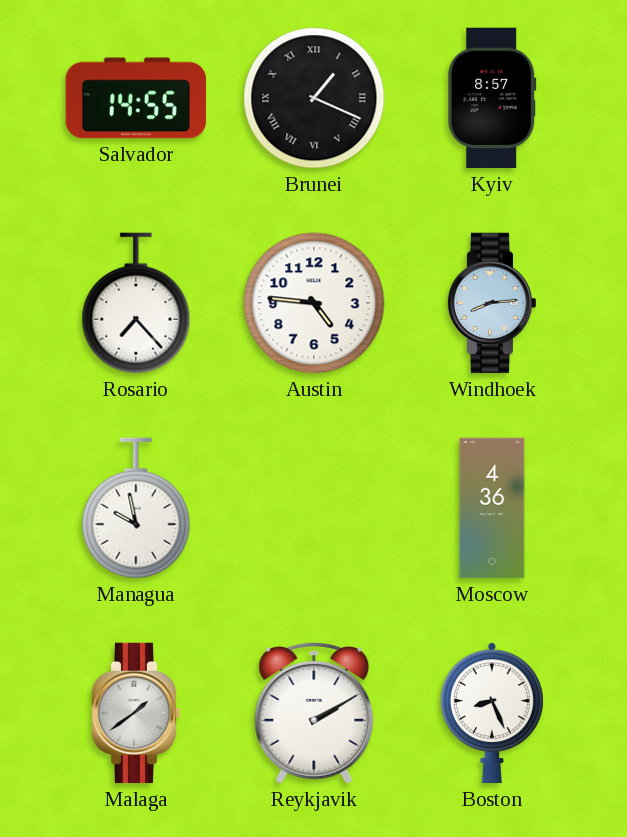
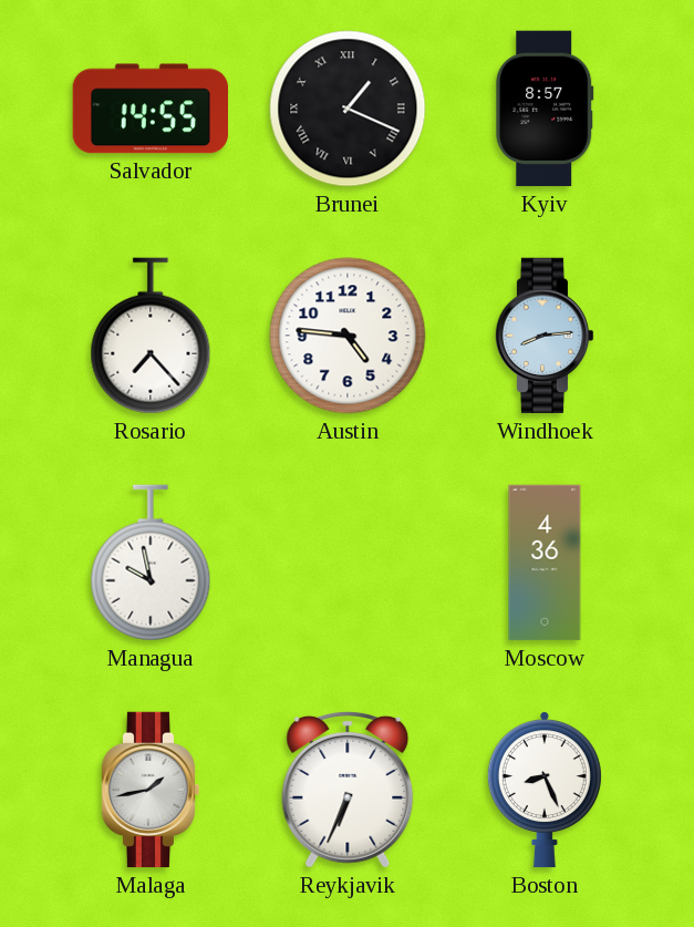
Malaga: 1:39 -> 1:43 (151, 790)
Reykjavik: 2:10 -> 6:34 (348, 790)
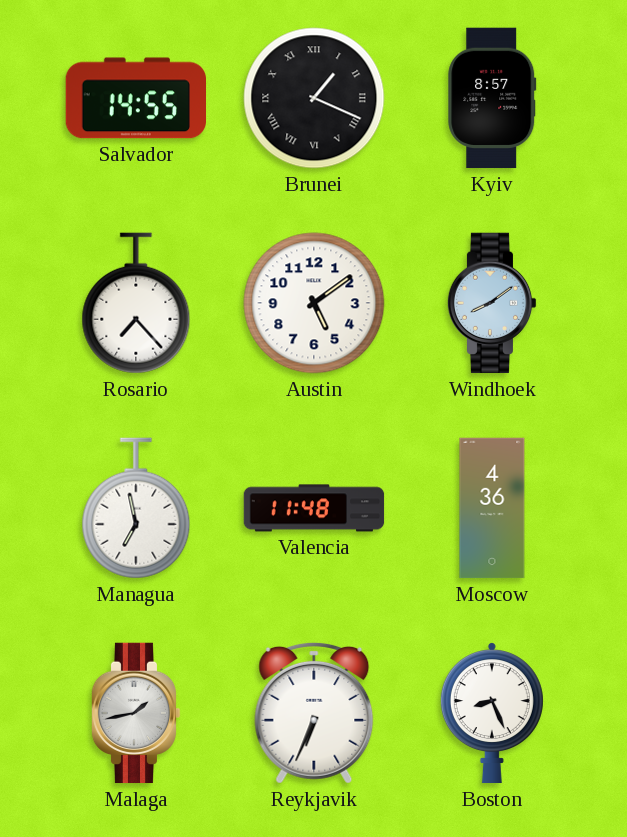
Austin: 4:46 -> 5:09 (314, 303)
Windhoek: 8:14 -> 8:09 (492, 303)
Managua: 9:58 -> 6:58 (136, 508)
Valencia: none -> 11:48 (314, 508)
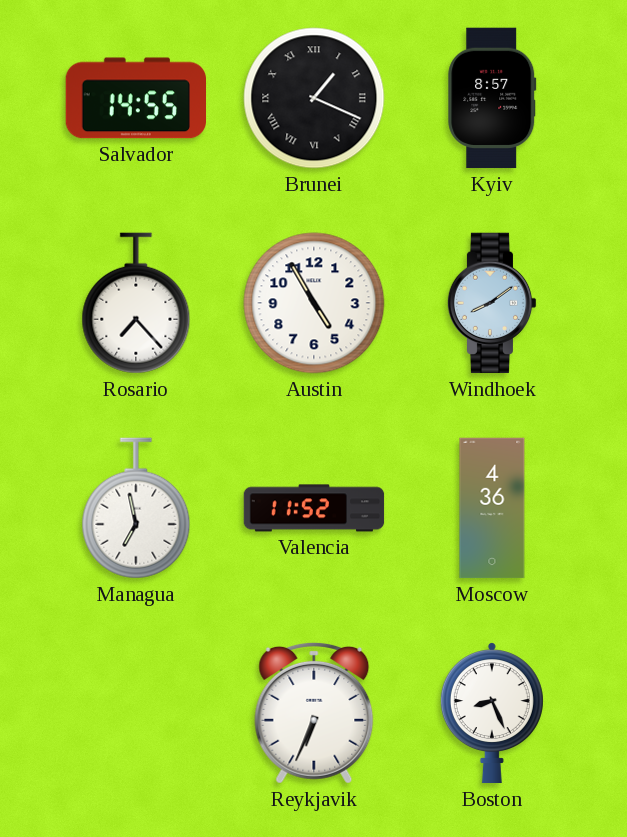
Austin: 5:09 -> 4:55 (314, 303)
Valencia: 11:48 -> 11:52 (314, 508)
Malaga: 1:43 -> none (136, 713)
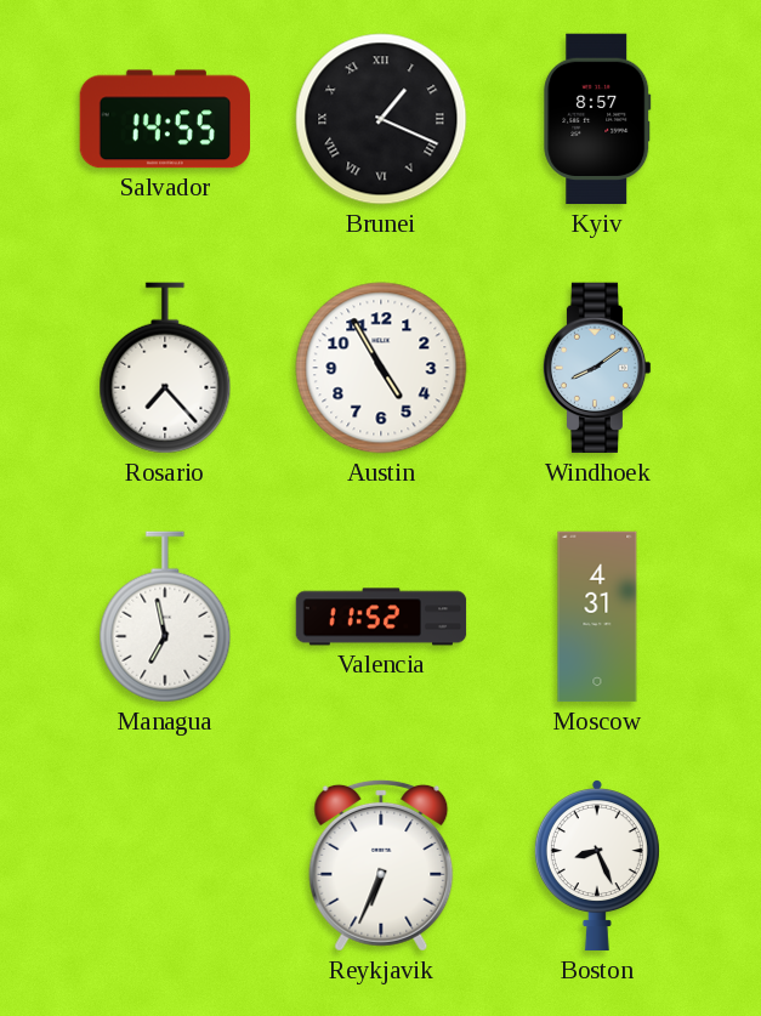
Moscow: 4:36 -> 4:31 (597, 617)
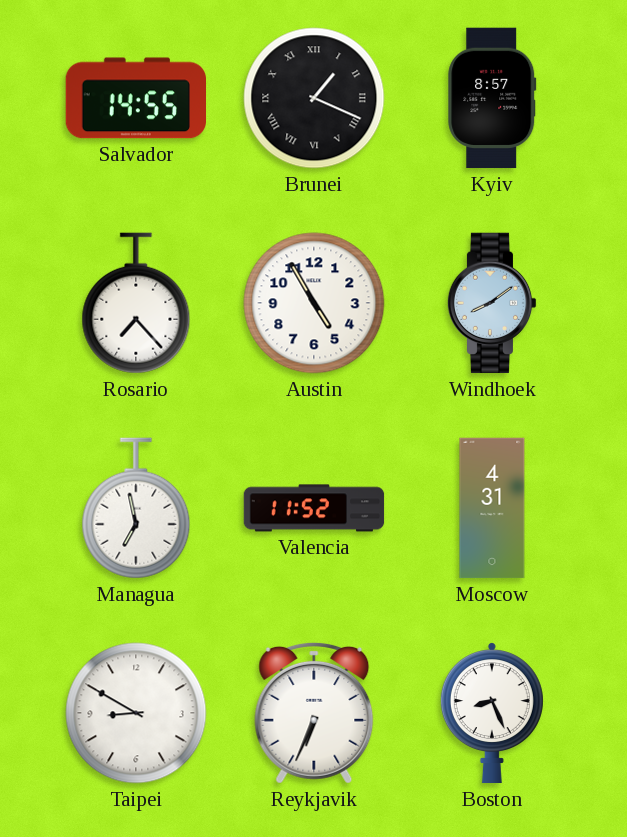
Taipei: none -> 8:50 (136, 713)
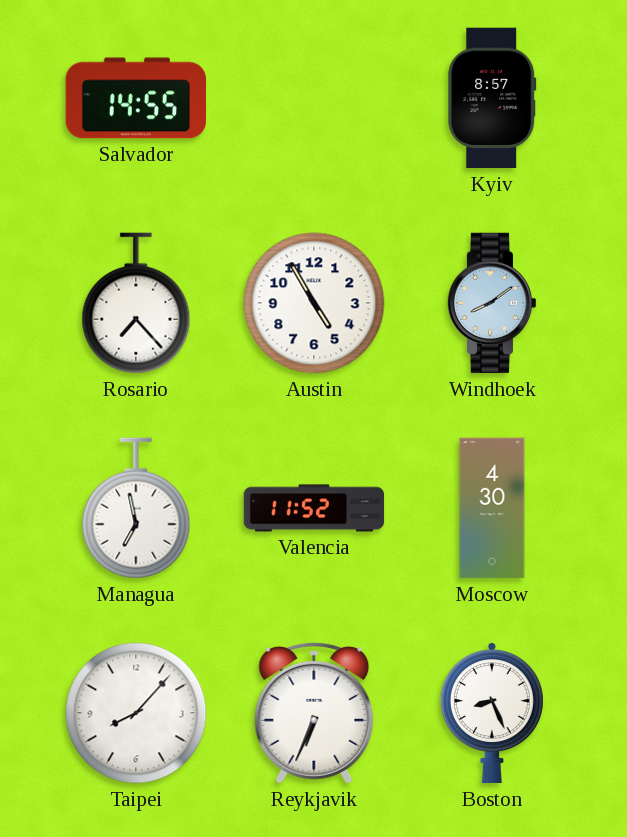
Brunei: 1:19 -> none (314, 98)
Moscow: 4:31 -> 4:30 (492, 508)
Taipei: 8:50 -> 8:07 (136, 713)
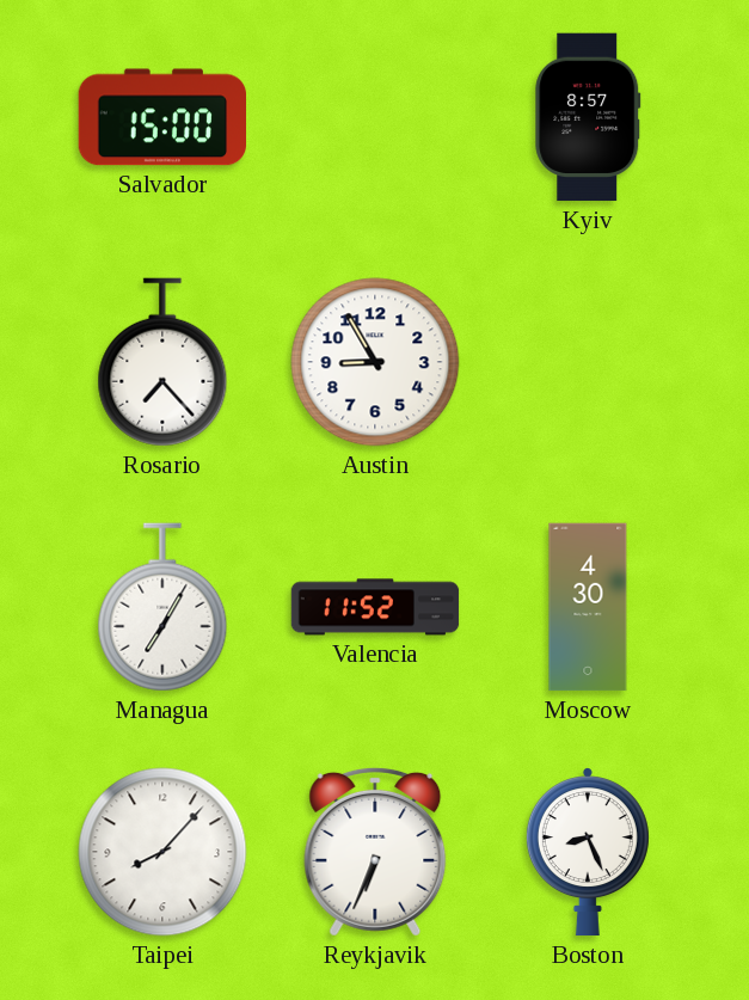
Salvador: 14:55 -> 15:00 (161, 117)
Austin: 4:55 -> 8:55 (375, 362)
Windhoek: 8:09 -> none (492, 303)
Managua: 6:58 -> 7:05 (162, 607)
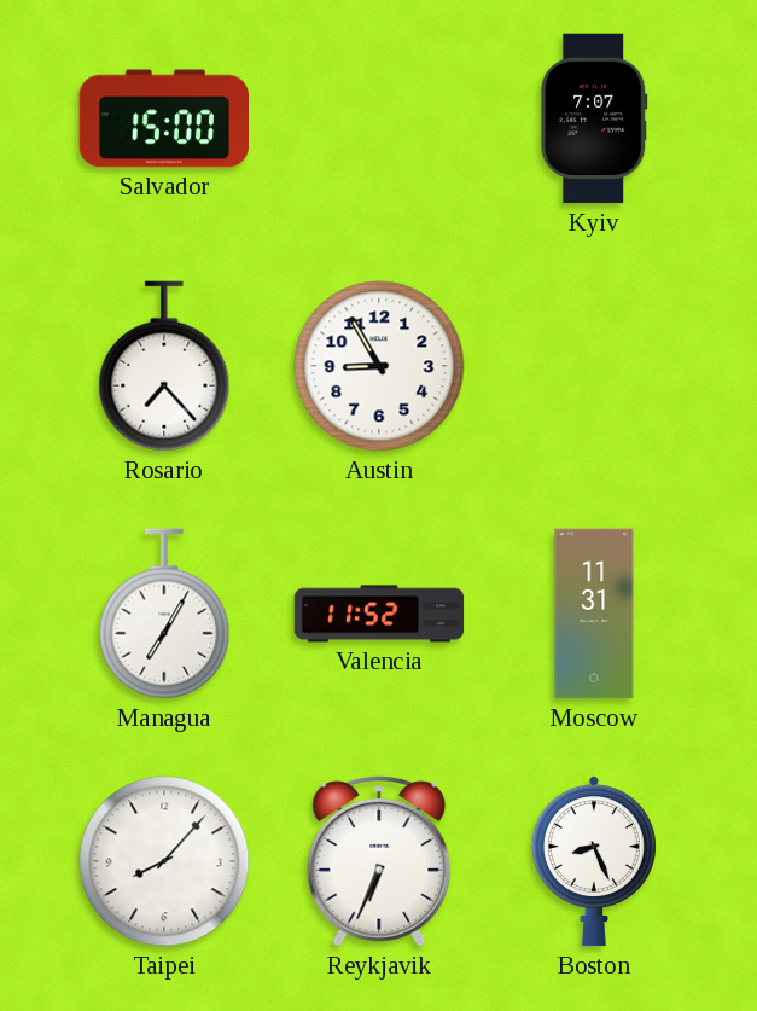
Kyiv: 8:57 -> 7:07 (594, 118)
Moscow: 4:30 -> 11:31 (594, 614)
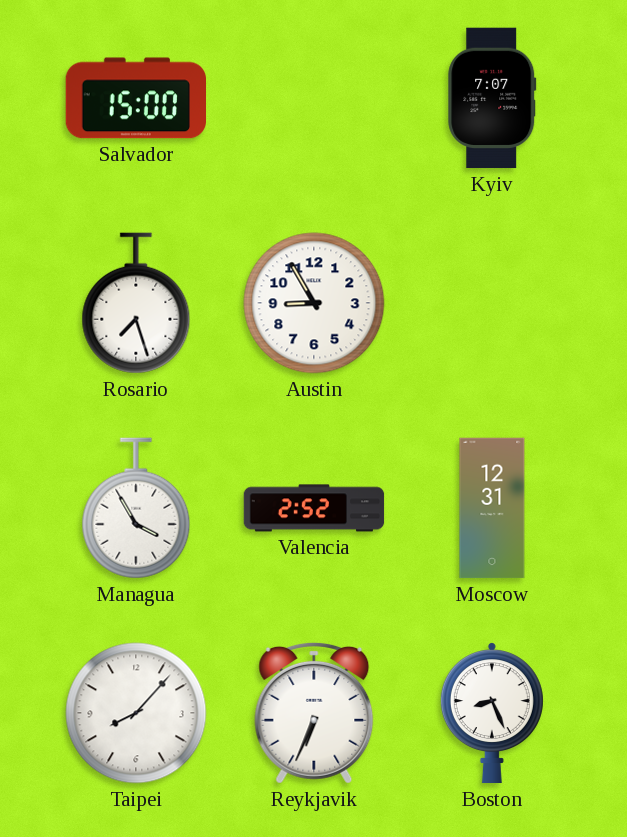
Rosario: 7:23 -> 7:27 (136, 303)
Managua: 7:05 -> 3:55 (136, 508)
Valencia: 11:52 -> 2:52 (314, 508)
Moscow: 11:31 -> 12:31 (492, 508)
